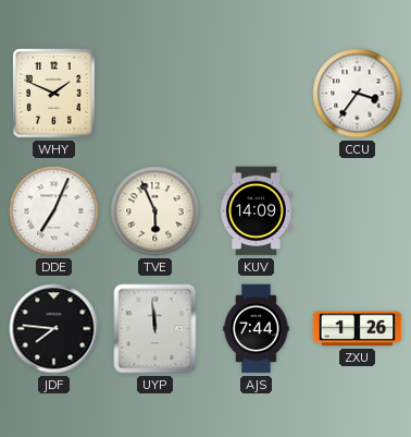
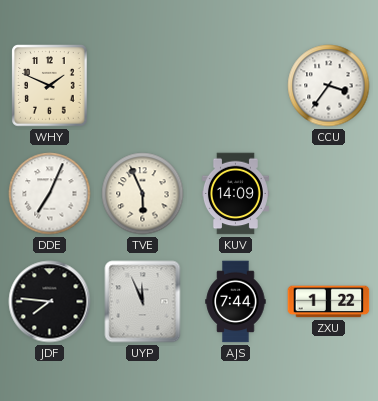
UYP: 11:59 -> 11:56 (143, 302)
ZXU: 1:26 -> 1:22 (329, 302)
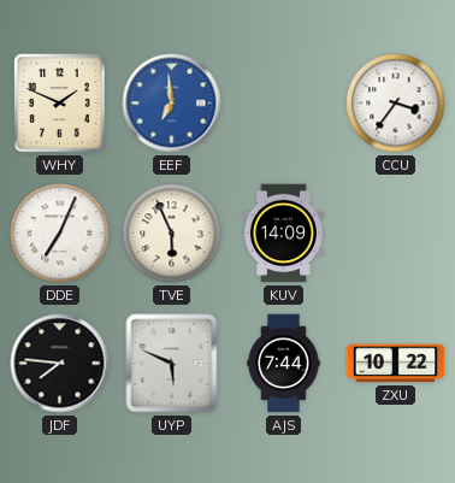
EEF: none -> 6:59 (172, 104)
UYP: 11:56 -> 5:49 (172, 364)
ZXU: 1:22 -> 10:22 (396, 364)
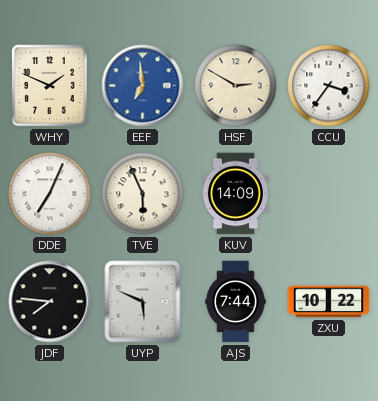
HSF: none -> 2:50 (236, 86)
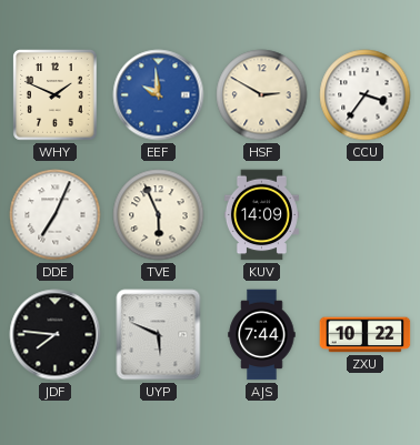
EEF: 6:59 -> 9:59 (159, 95)
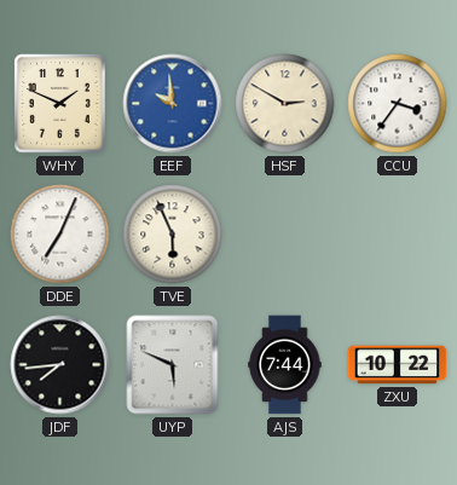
KUV: 14:09 -> none (261, 215)
JDF: 7:46 -> 7:44 (60, 365)
